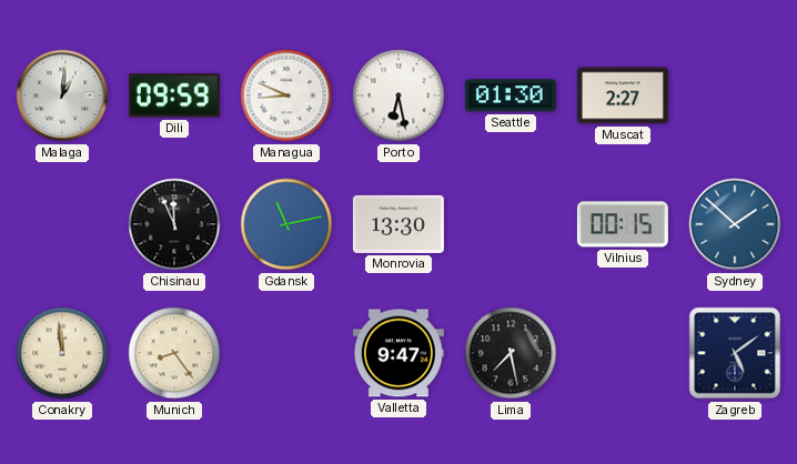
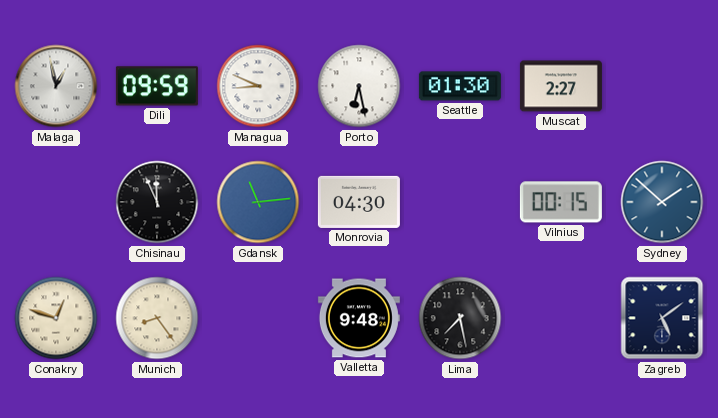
Malaga: 1:01 -> 12:58 (56, 86)
Gdansk: 11:13 -> 11:14 (258, 202)
Monrovia: 13:30 -> 04:30 (359, 202)
Conakry: 11:59 -> 12:48 (56, 318)
Valletta: 9:47 -> 9:48 (359, 318)
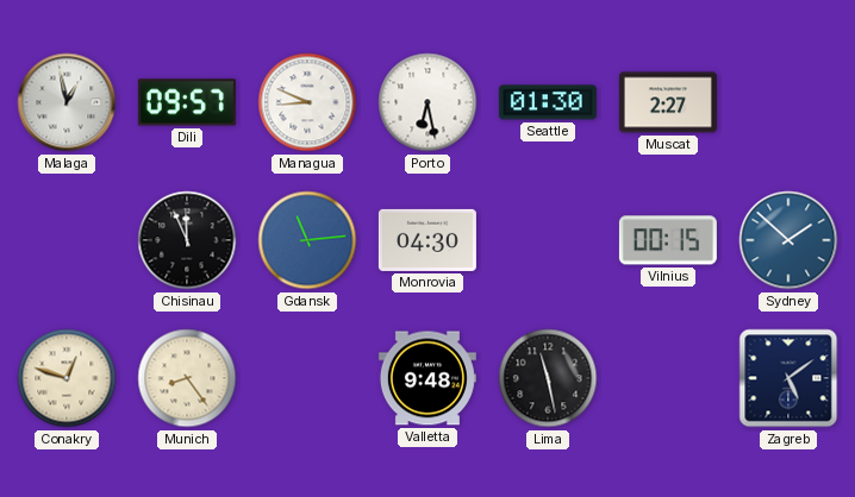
Dili: 09:59 -> 09:57 (187, 102)
Lima: 7:28 -> 11:28 (548, 378)
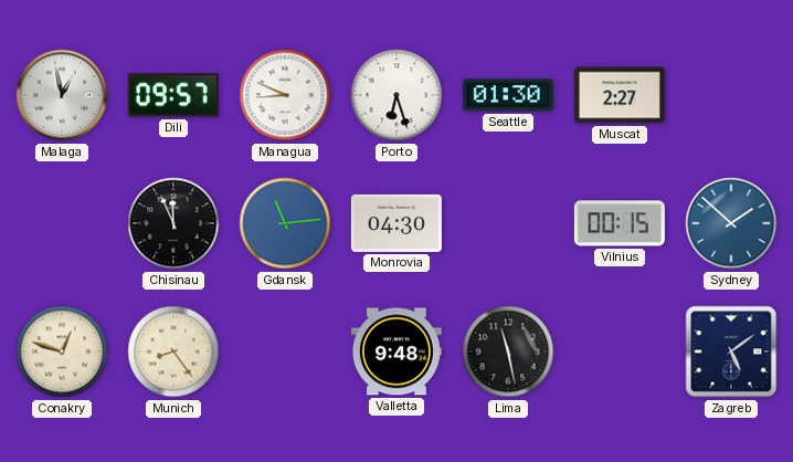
Porto: 6:28 -> 6:27 (396, 95)
